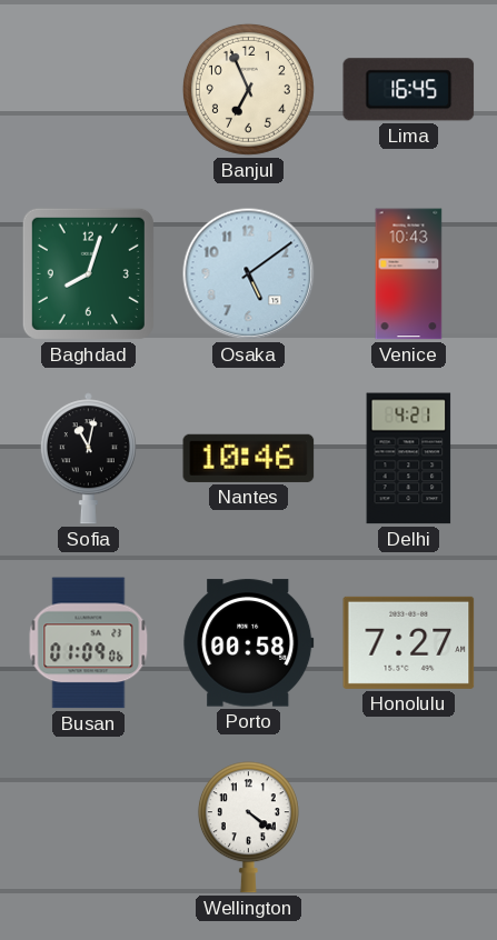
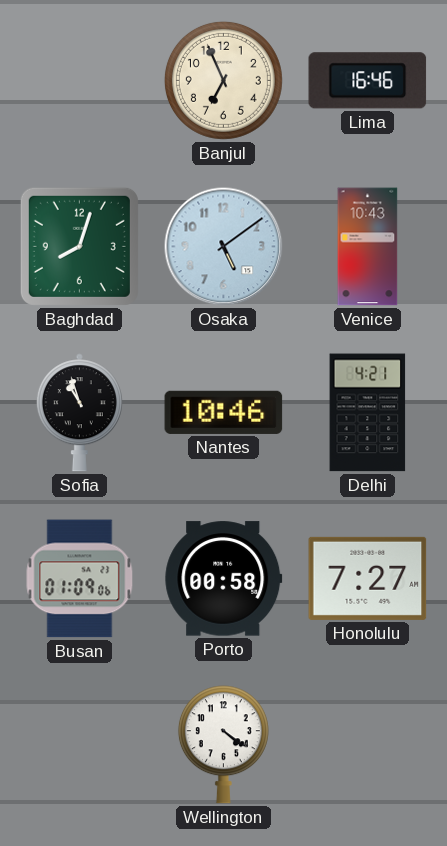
Lima: 16:45 -> 16:46 (368, 81)
Sofia: 11:02 -> 10:57 (79, 413)
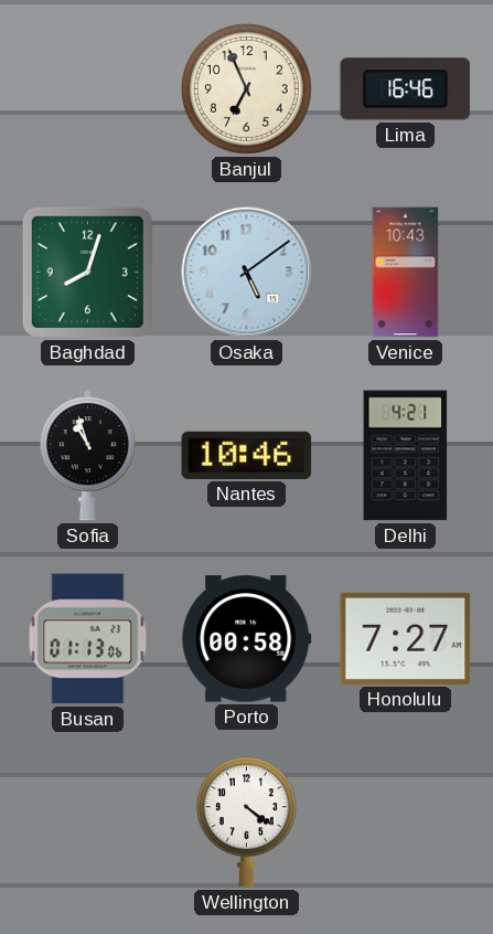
Busan: 01:09 -> 01:13 (88, 639)
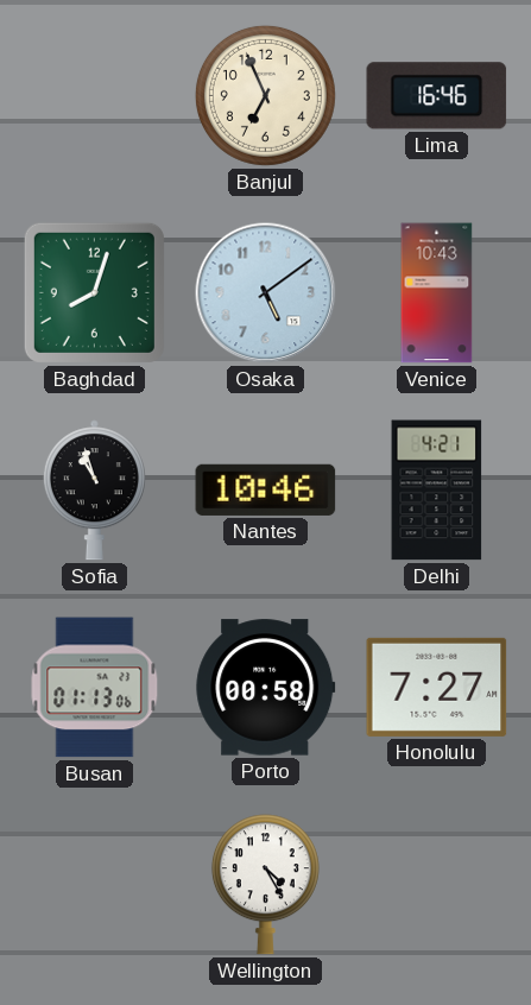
Wellington: 4:21 -> 4:25 (265, 885)
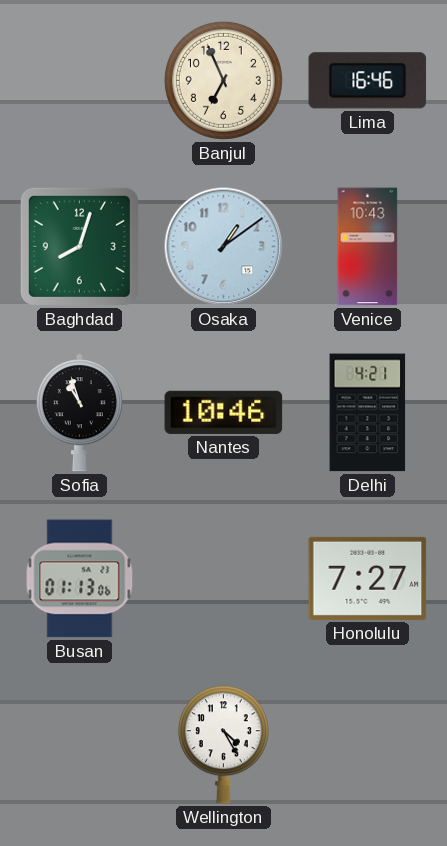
Osaka: 5:09 -> 1:09 (224, 247)
Porto: 00:58 -> none (266, 688)
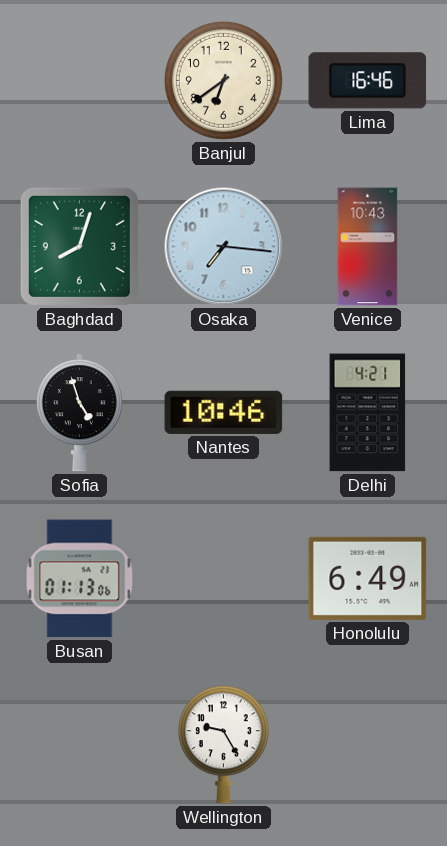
Banjul: 6:56 -> 6:39 (223, 80)
Osaka: 1:09 -> 7:16 (224, 247)
Sofia: 10:57 -> 4:57 (79, 413)
Honolulu: 7:27 -> 6:49 (368, 578)
Wellington: 4:25 -> 9:25 (223, 745)
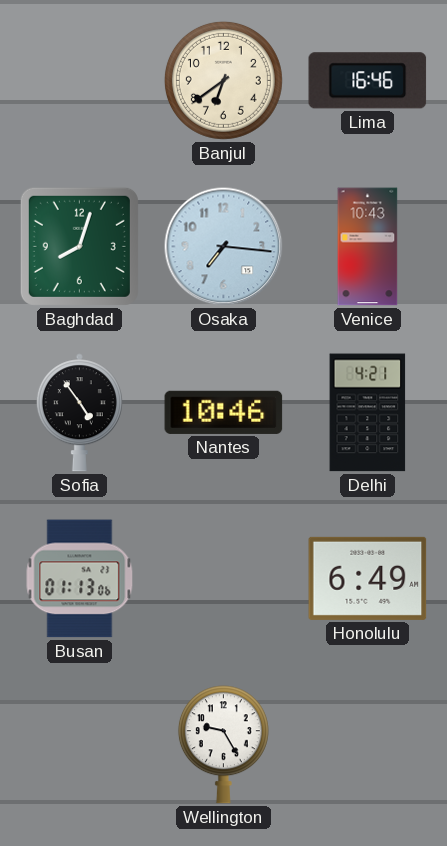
Sofia: 4:57 -> 4:54 (79, 413)
